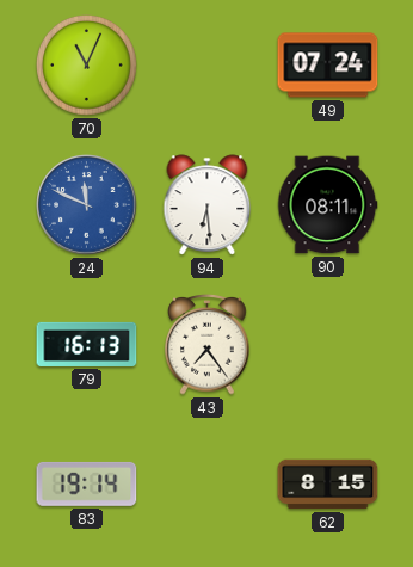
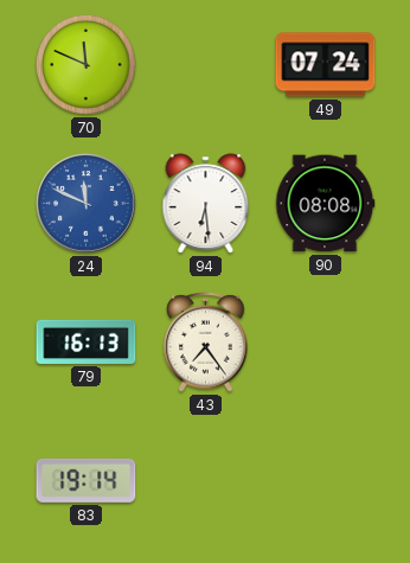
70: 11:04 -> 11:49 (87, 65)
90: 08:11 -> 08:08 (325, 204)
62: 8:15 -> none (328, 485)
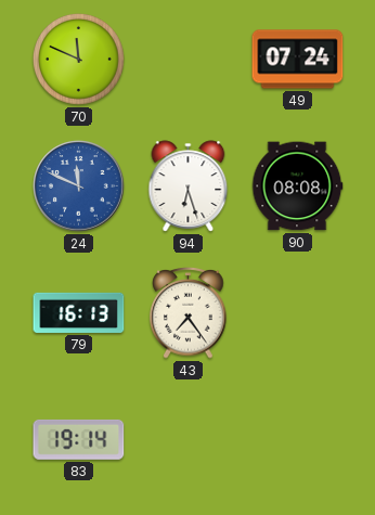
94: 6:29 -> 6:27 (189, 186)
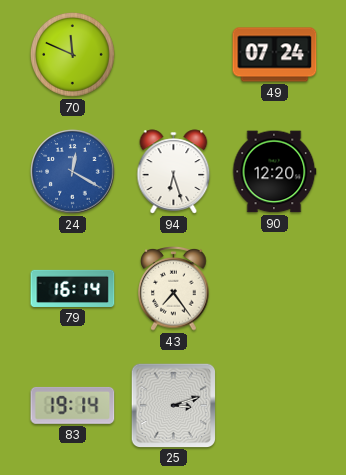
24: 11:49 -> 12:20 (73, 172)
90: 08:08 -> 12:20 (274, 172)
79: 16:13 -> 16:14 (73, 288)
25: none -> 3:12 (173, 405)
